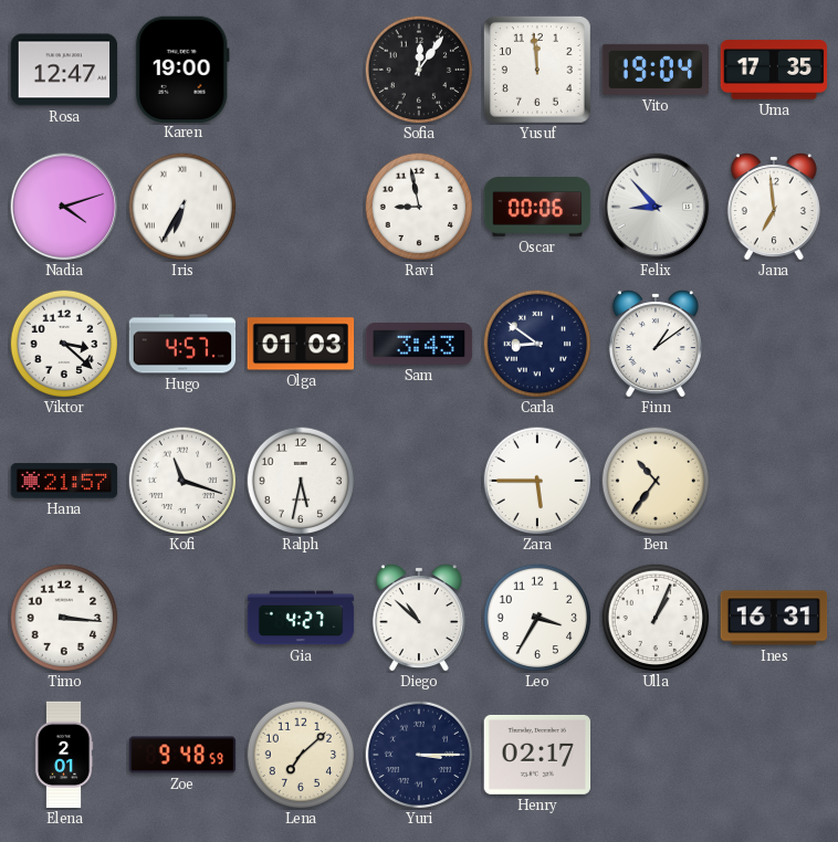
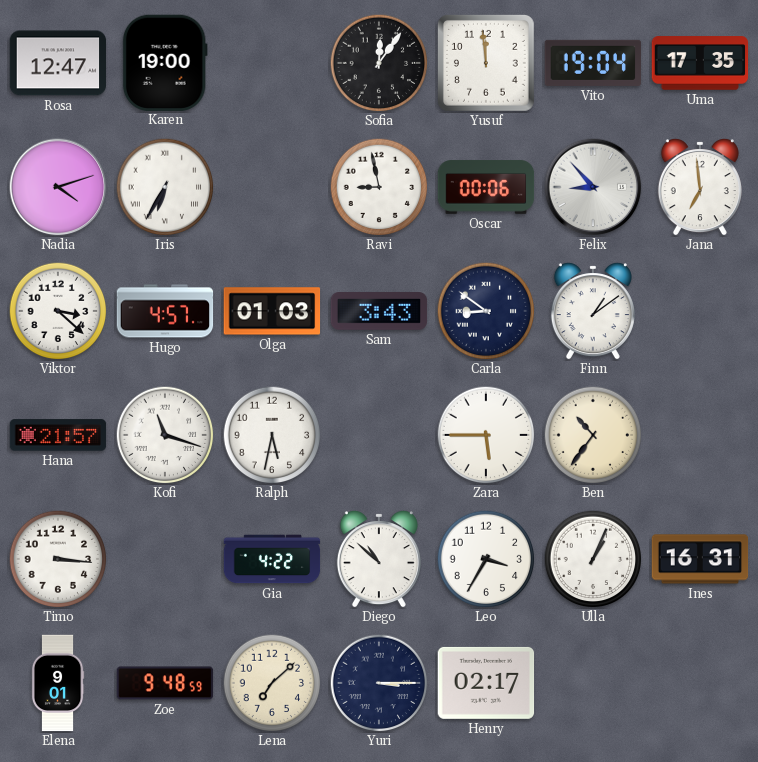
Gia: 4:27 -> 4:22 (272, 559)
Elena: 2:01 -> 9:01 (58, 683)
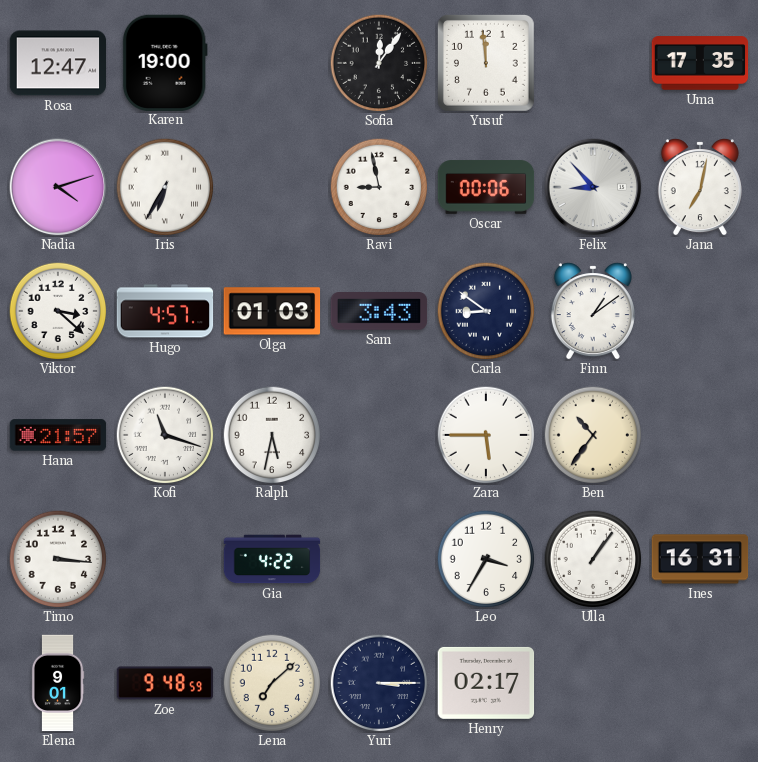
Vito: 19:04 -> none (593, 63)
Jana: 6:59 -> 7:02 (700, 187)
Diego: 10:52 -> none (379, 559)
Ulla: 1:04 -> 1:06 (593, 559)
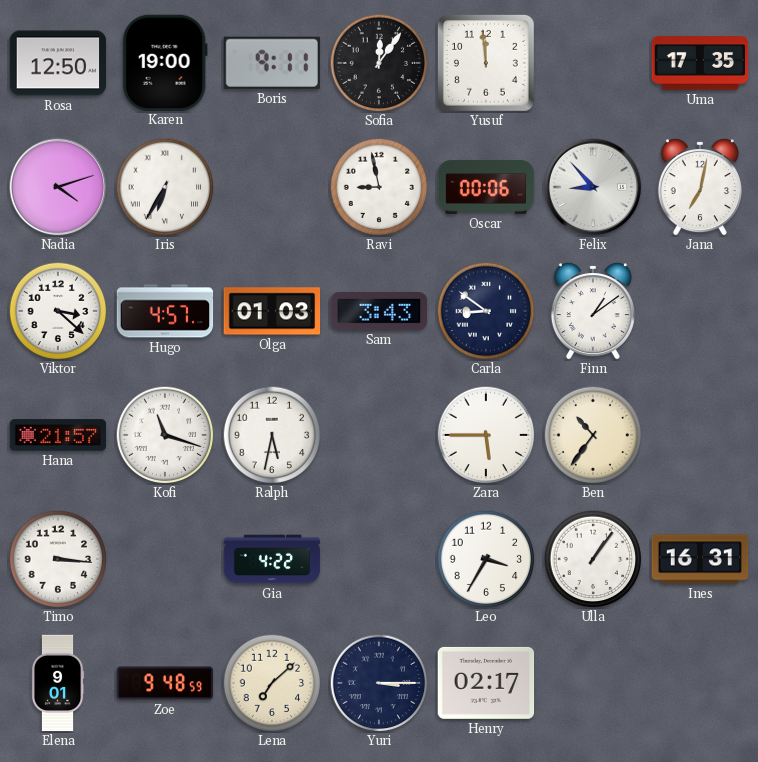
Rosa: 12:47 -> 12:50 (58, 63)
Boris: none -> 9:11 (272, 63)
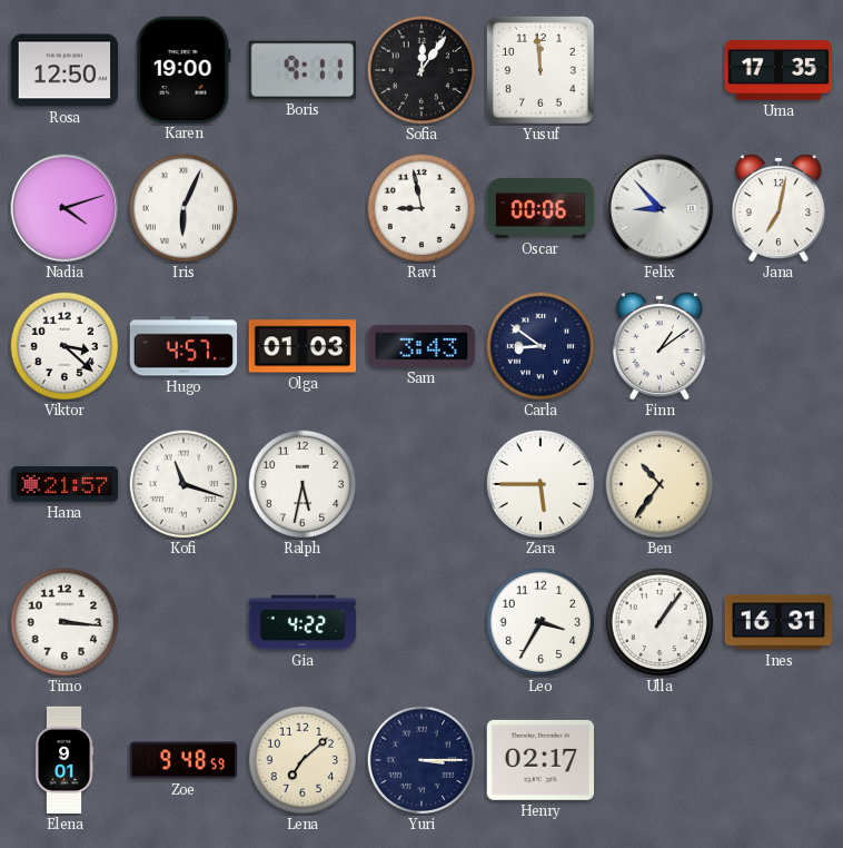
Iris: 6:35 -> 6:04 (184, 208)
